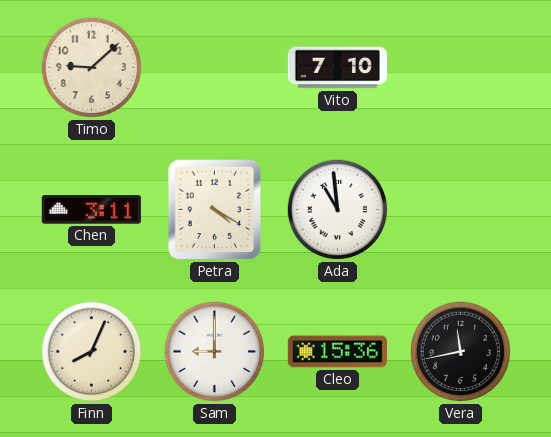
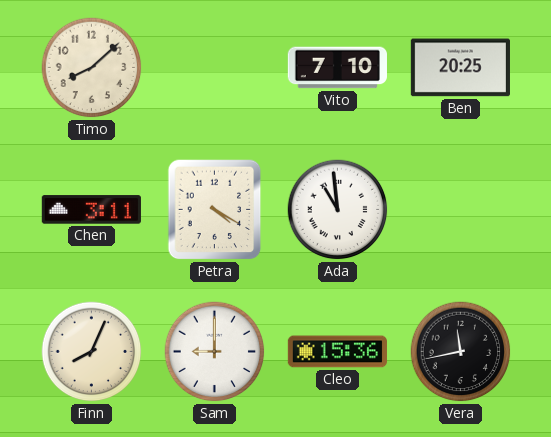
Timo: 9:08 -> 8:08 (92, 68)
Ben: none -> 20:25 (460, 68)
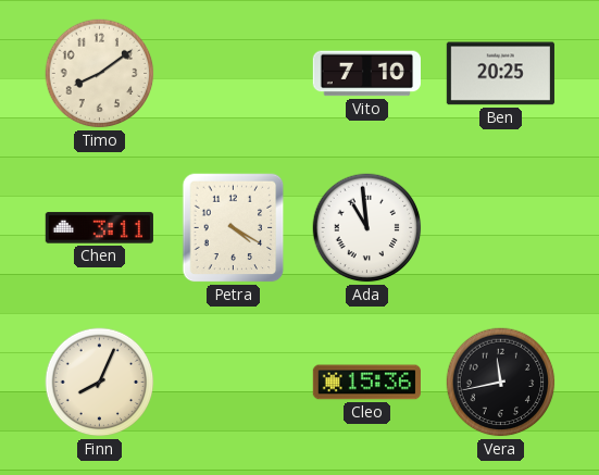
Timo: 8:08 -> 8:09 (100, 74)
Sam: 9:00 -> none (215, 352)
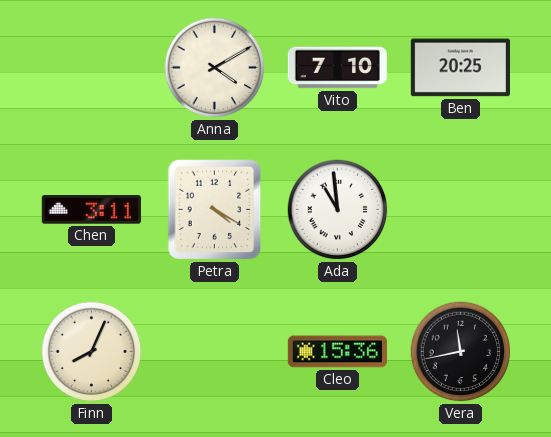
Timo: 8:09 -> none (100, 74)
Anna: none -> 4:10 (215, 68)
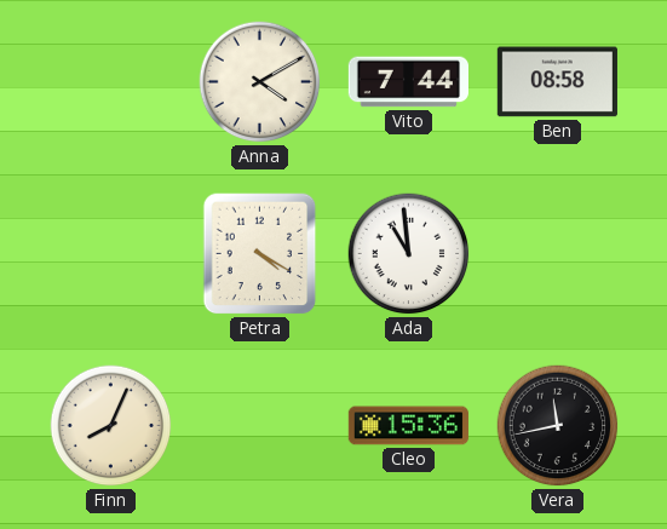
Vito: 7:10 -> 7:44 (408, 82)
Ben: 20:25 -> 08:58 (557, 82)
Chen: 3:11 -> none (91, 210)
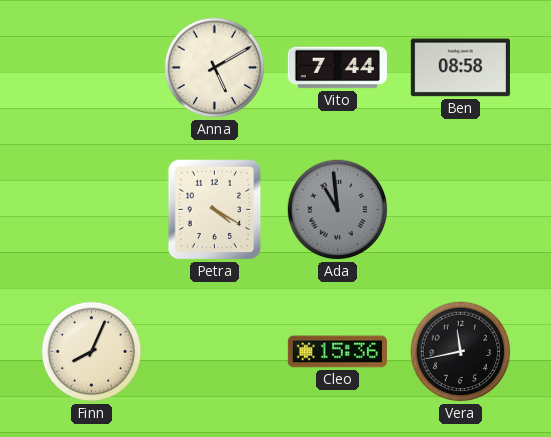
Anna: 4:10 -> 5:10 (215, 68)
Ada dial: white -> grey (338, 210)
